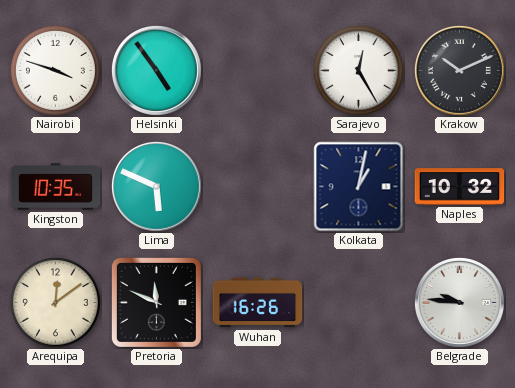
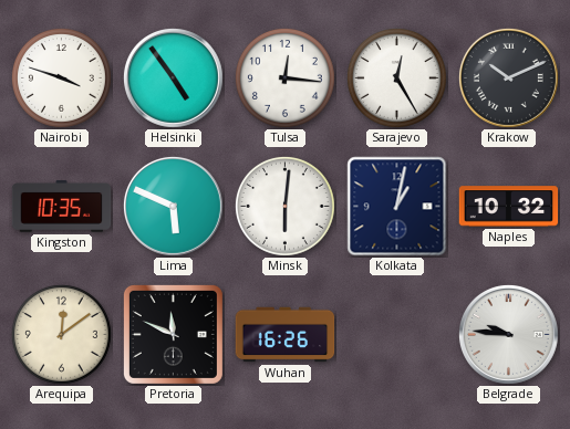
Tulsa: none -> 12:16 (284, 77)
Minsk: none -> 6:01 (284, 206)
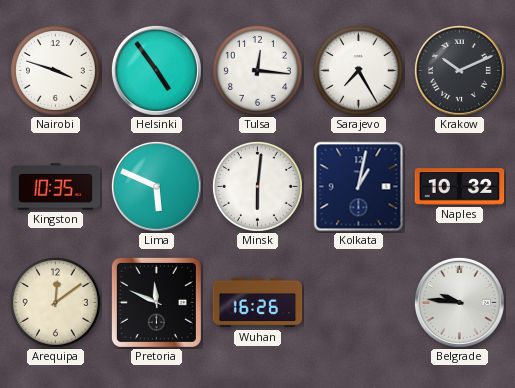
Sarajevo: 12:25 -> 7:25 (358, 70)
